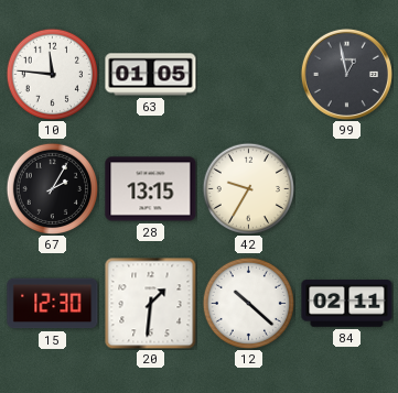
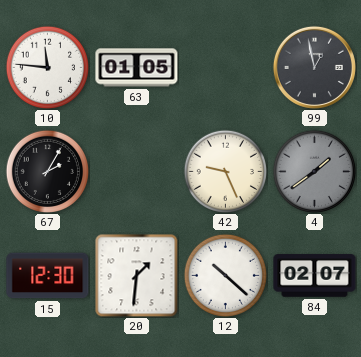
28: 13:15 -> none (151, 189)
42: 9:35 -> 9:26 (225, 171)
4: none -> 1:39 (314, 171)
84: 02:11 -> 02:07 (315, 276)
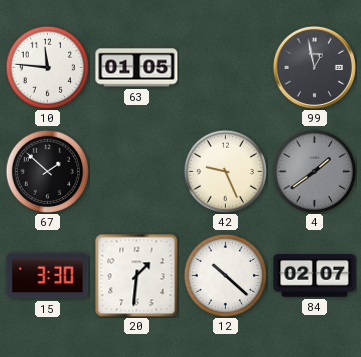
67: 2:05 -> 1:52 (47, 171)
15: 12:30 -> 3:30 (48, 276)
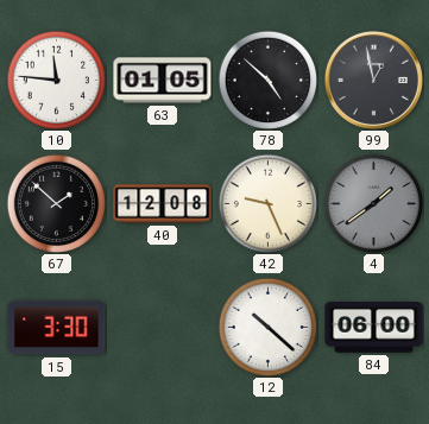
78: none -> 4:52 (267, 80)
40: none -> 12:08 (163, 204)
20: 1:31 -> none (136, 275)
84: 02:07 -> 06:00 (374, 328)
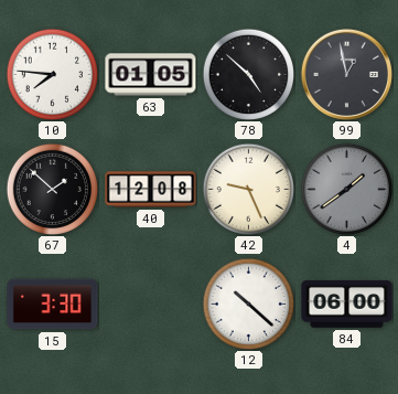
10: 11:46 -> 7:46 (52, 74)
